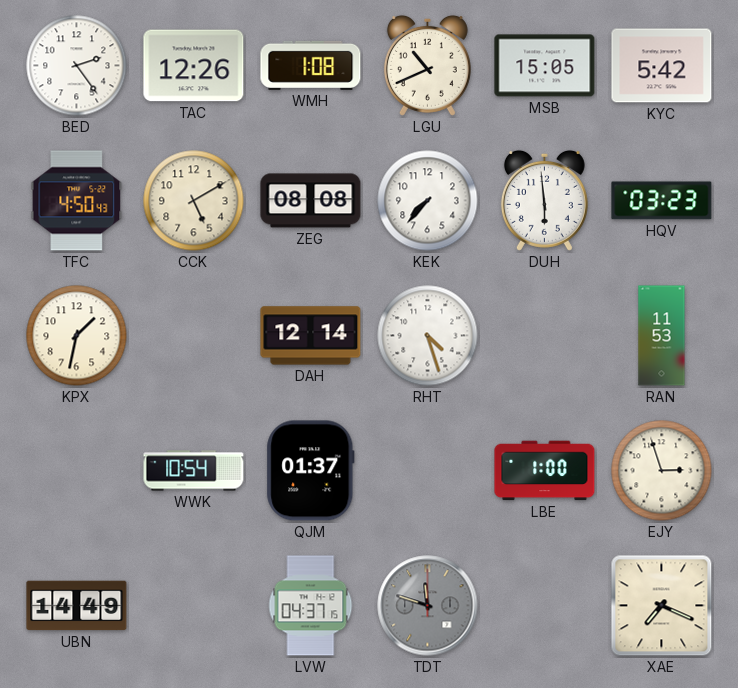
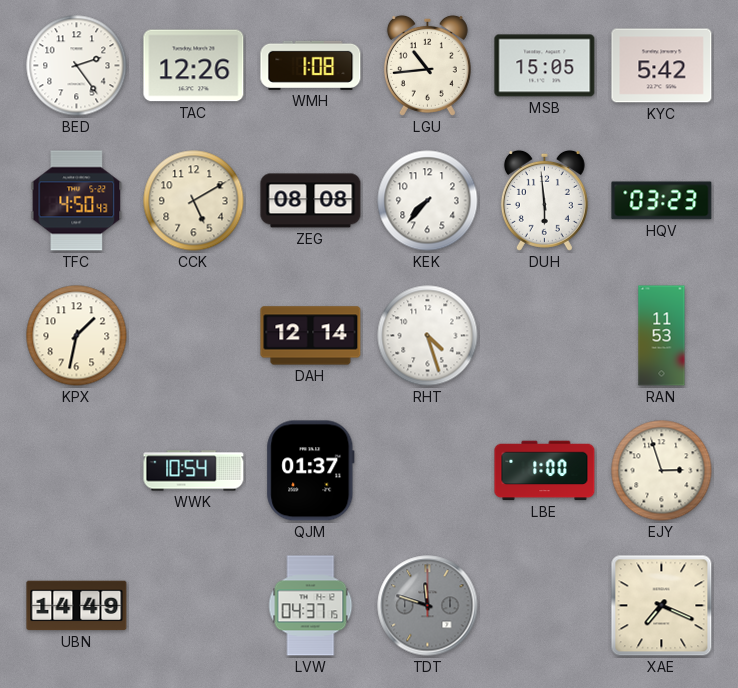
LGU: 10:41 -> 10:44 (427, 65)
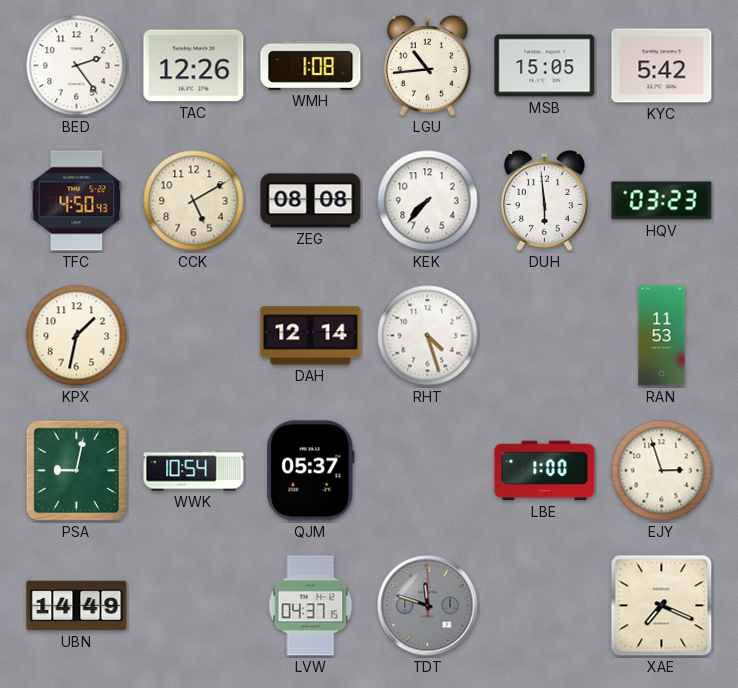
PSA: none -> 9:02 (76, 470)
QJM: 01:37 -> 05:37 (311, 471)
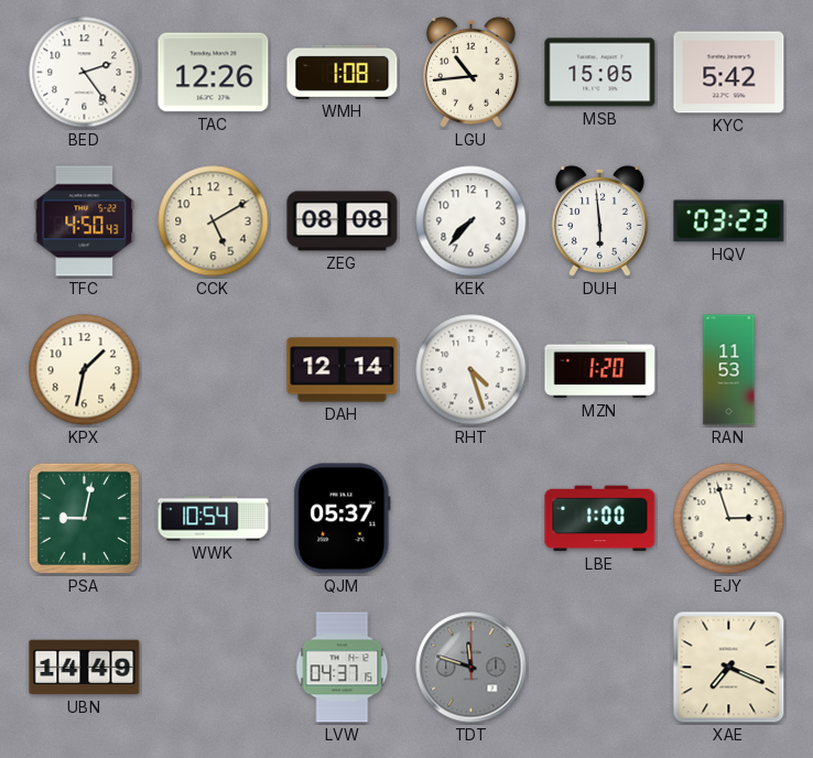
MZN: none -> 1:20 (600, 370)
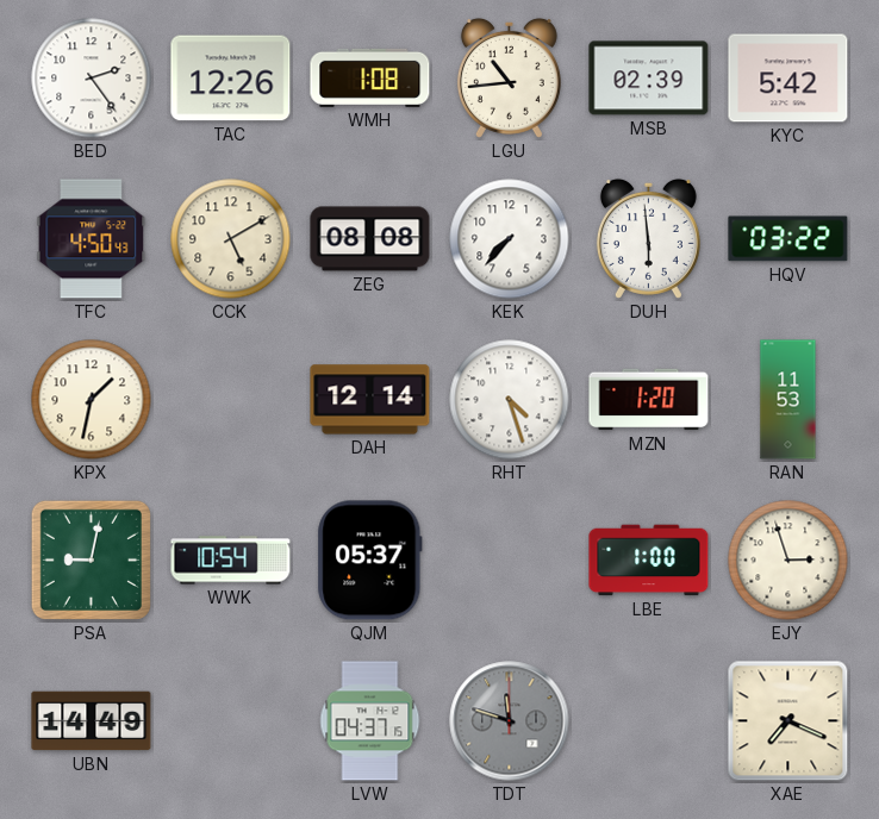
MSB: 15:05 -> 02:39 (649, 79)
HQV: 03:23 -> 03:22 (788, 239)
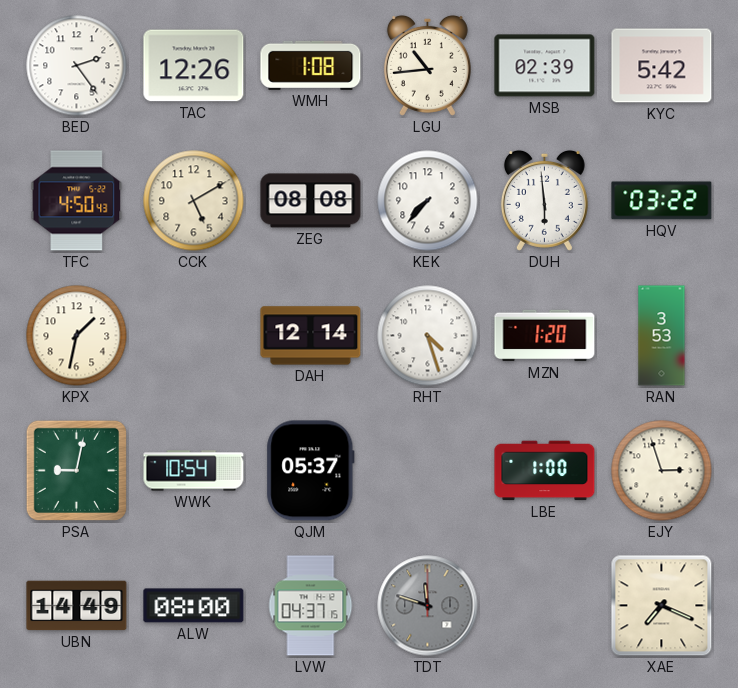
RAN: 11:53 -> 3:53 (662, 336)
ALW: none -> 08:00 (194, 606)
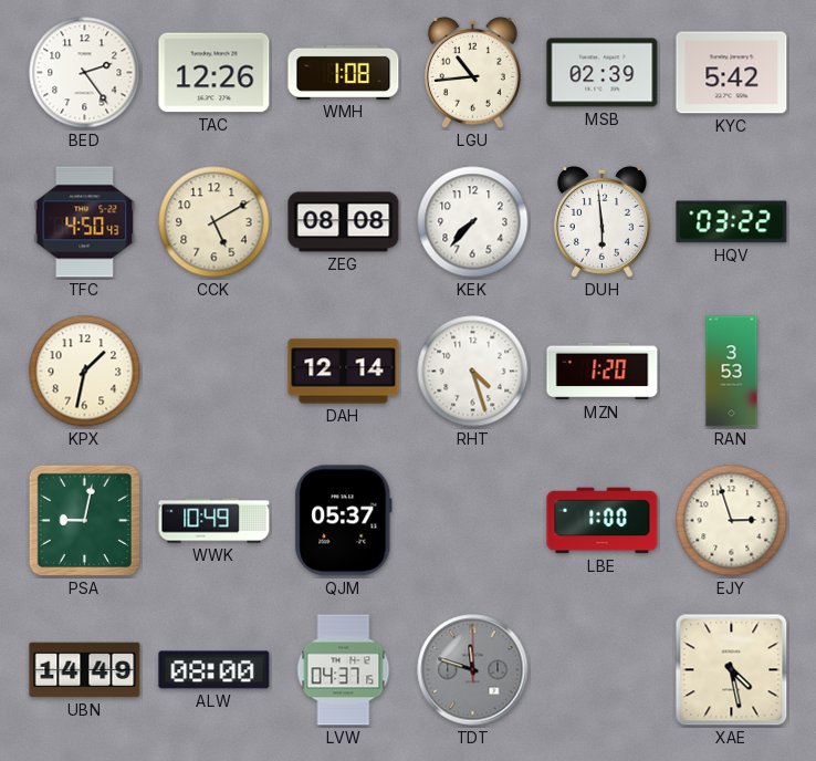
WWK: 10:54 -> 10:49 (215, 521)
XAE: 7:19 -> 4:28 (732, 670)
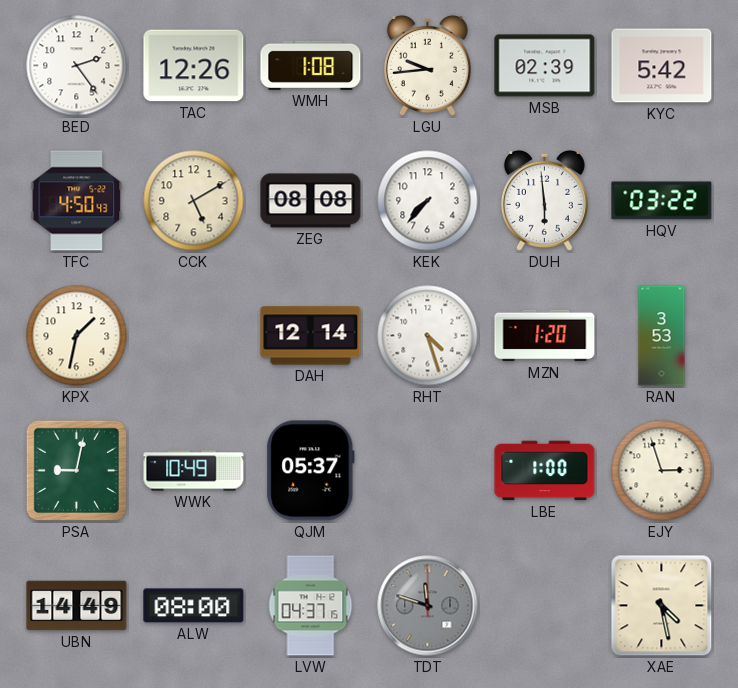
LGU: 10:44 -> 9:44 (427, 65)
